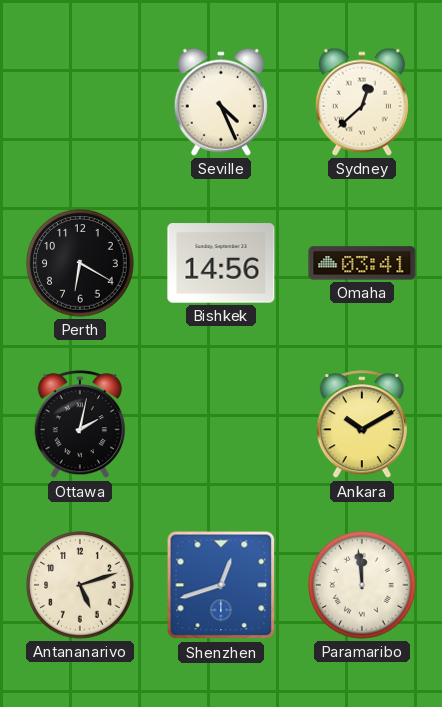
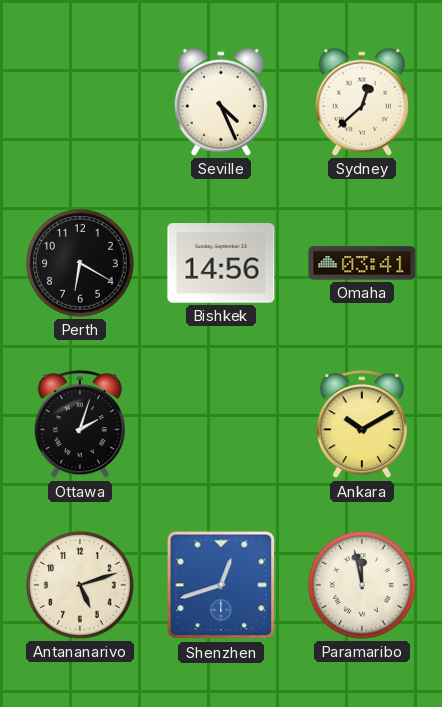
Ottawa: 2:02 -> 2:03 (80, 425)
Paramaribo: 11:59 -> 11:58 (362, 585)
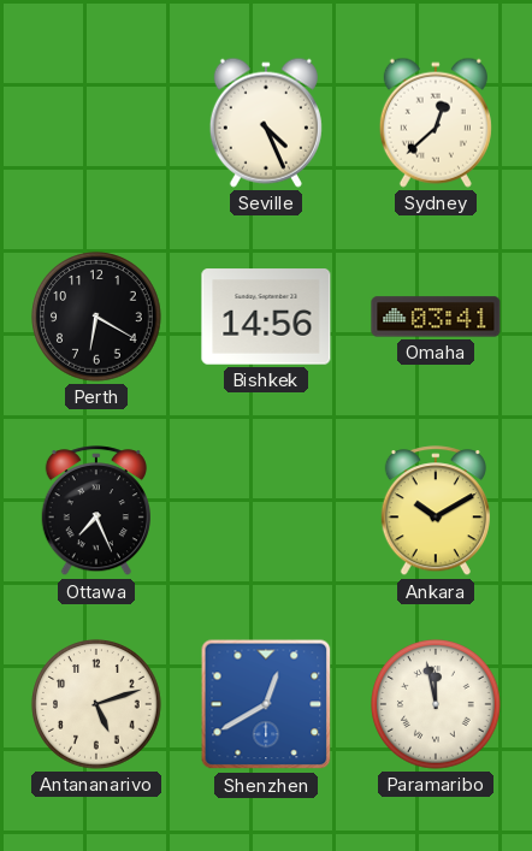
Ottawa: 2:03 -> 7:26 (96, 512)
Shenzhen: 12:42 -> 12:40 (266, 704)
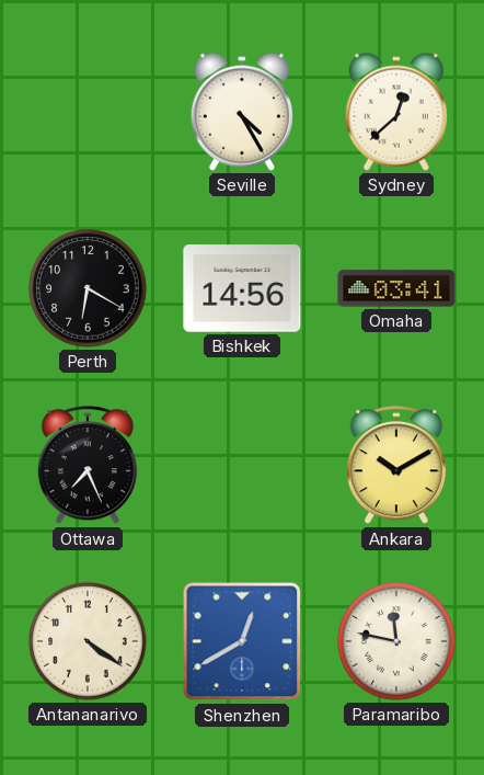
Seville: 4:26 -> 4:25 (242, 112)
Antananarivo: 5:12 -> 4:21 (88, 641)
Paramaribo: 11:58 -> 11:47 (396, 641)
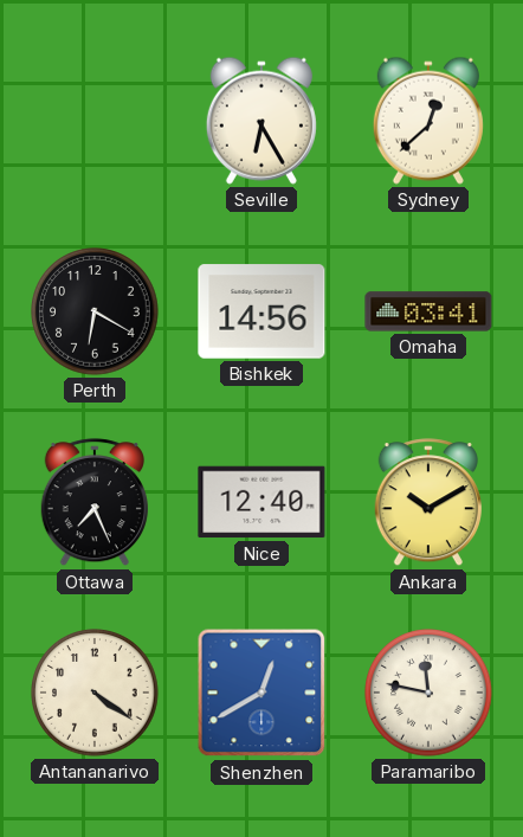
Seville: 4:25 -> 6:25 (261, 121)
Nice: none -> 12:40 (261, 502)
